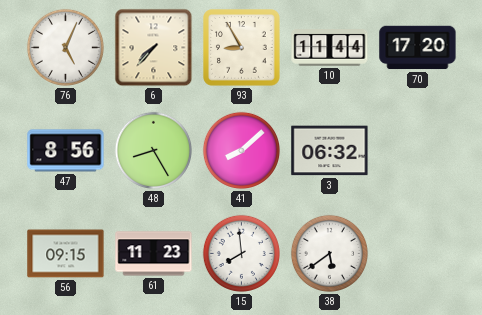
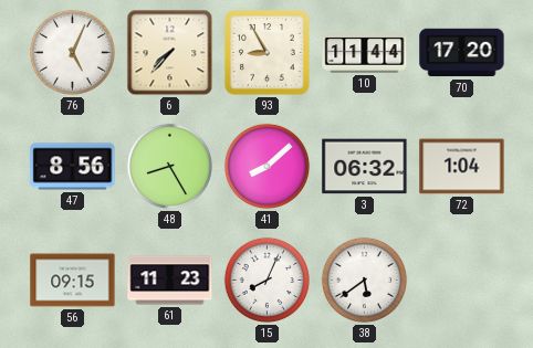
72: none -> 1:04 (462, 167)
15: 7:59 -> 8:04 (266, 280)
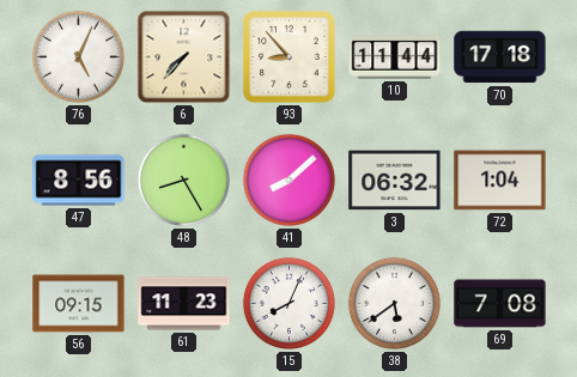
93: 8:55 -> 8:53 (290, 57)
70: 17:20 -> 17:18 (500, 57)
69: none -> 7:08 (500, 304)
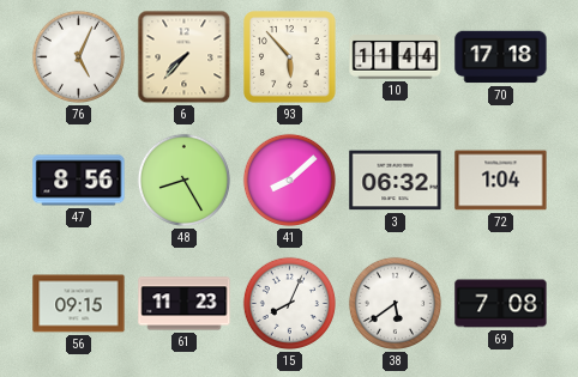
93: 8:53 -> 5:53 (290, 57)
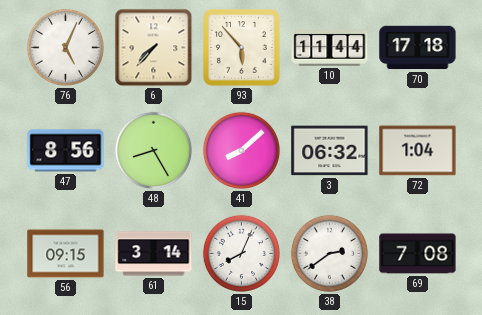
61: 11:23 -> 3:14 (154, 254)
38: 5:39 -> 2:39 (329, 253)
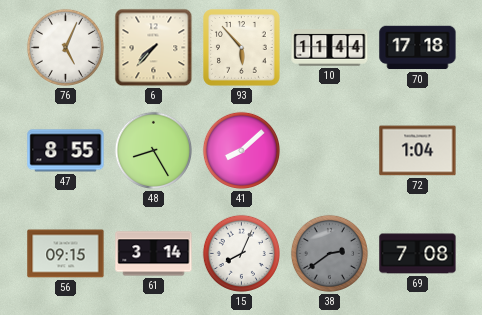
47: 8:56 -> 8:55 (66, 151)
3: 06:32 -> none (330, 151)
38 dial: white -> grey (329, 253)
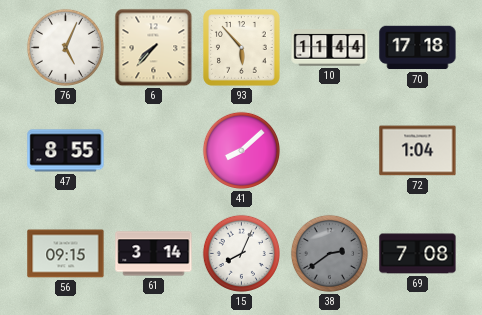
48: 8:25 -> none (153, 150)
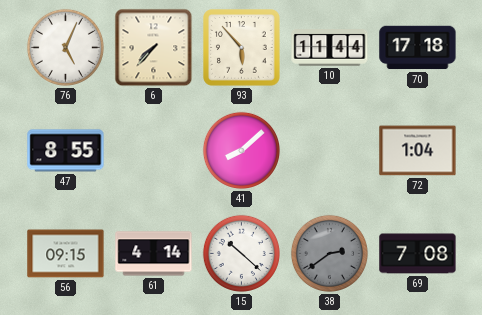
61: 3:14 -> 4:14 (154, 254)
15: 8:04 -> 10:22 (241, 253)
